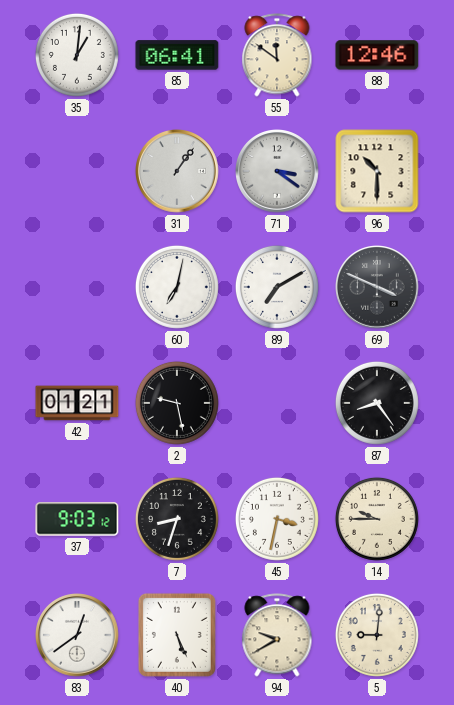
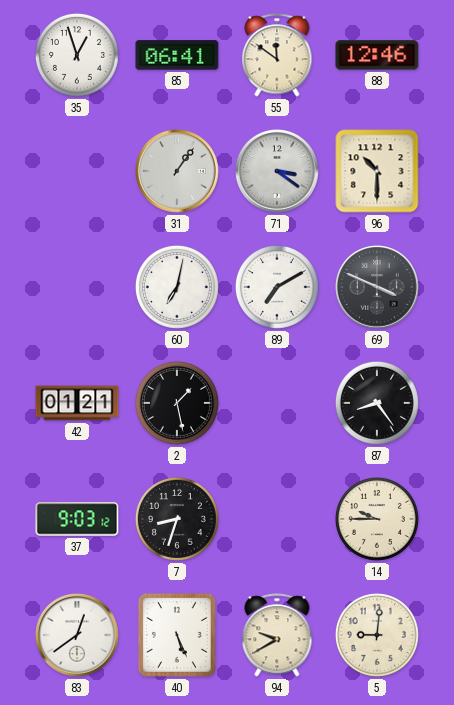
35: 1:01 -> 12:57 (77, 55)
2: 9:28 -> 1:28 (177, 403)
45: 3:32 -> none (277, 519)
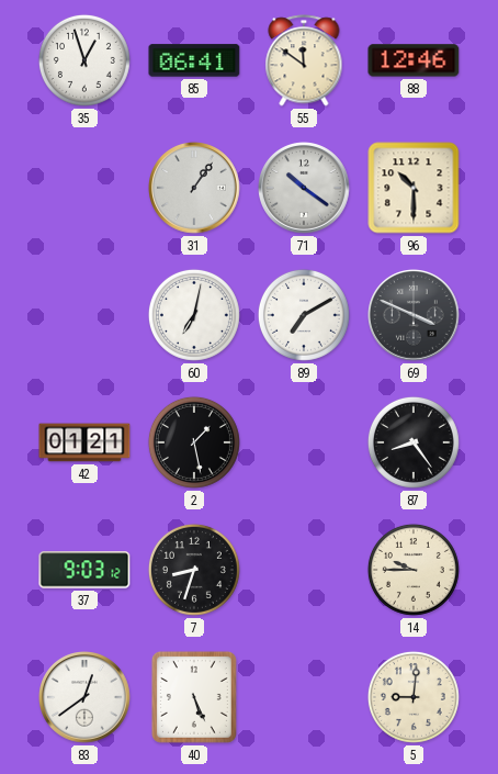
71: 3:21 -> 10:21 (305, 189)
94: 9:40 -> none (277, 635)
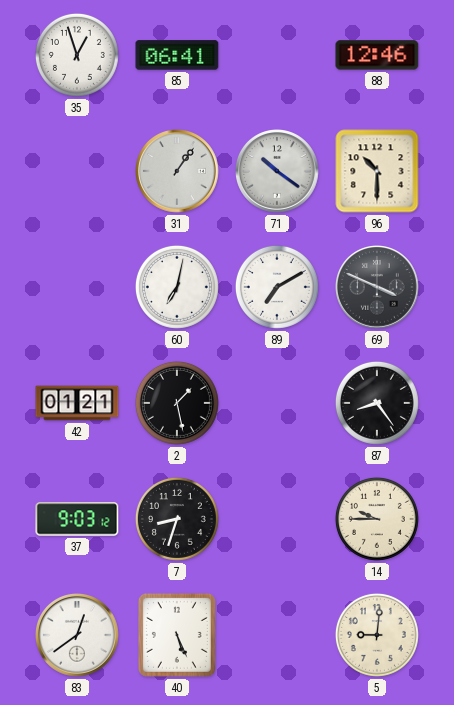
55: 11:51 -> none (304, 60)
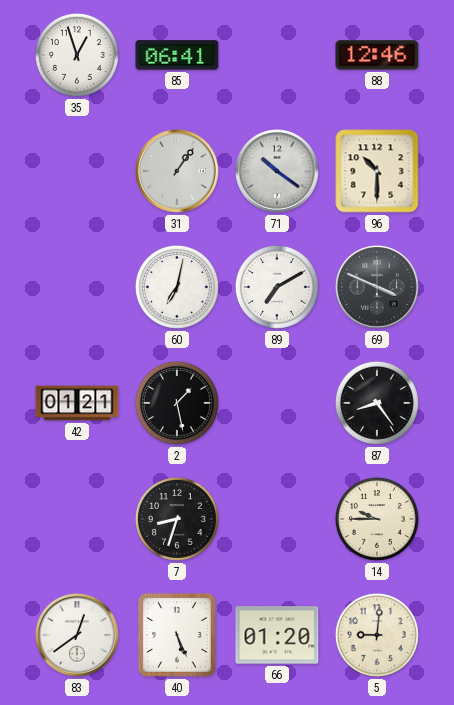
37: 9:03 -> none (77, 519)
66: none -> 01:20 (277, 635)
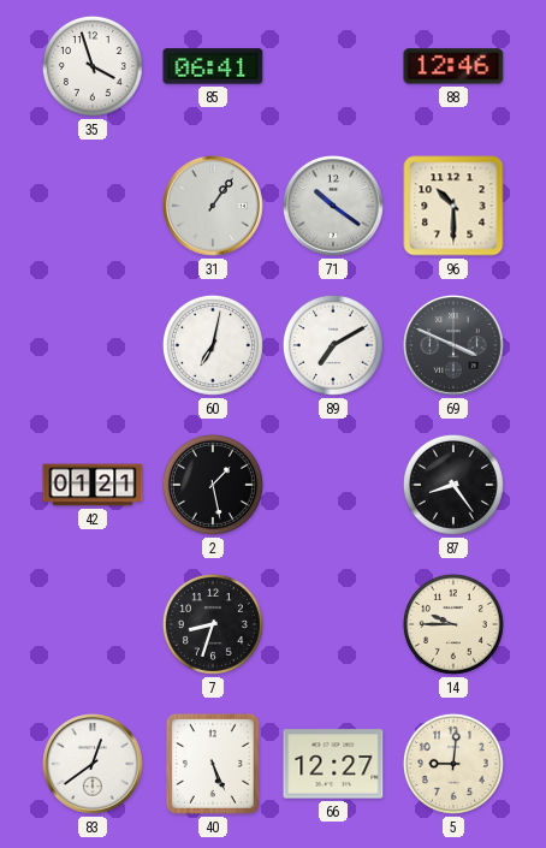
35: 12:57 -> 3:57 (93, 66)
66: 01:20 -> 12:27 (333, 764)
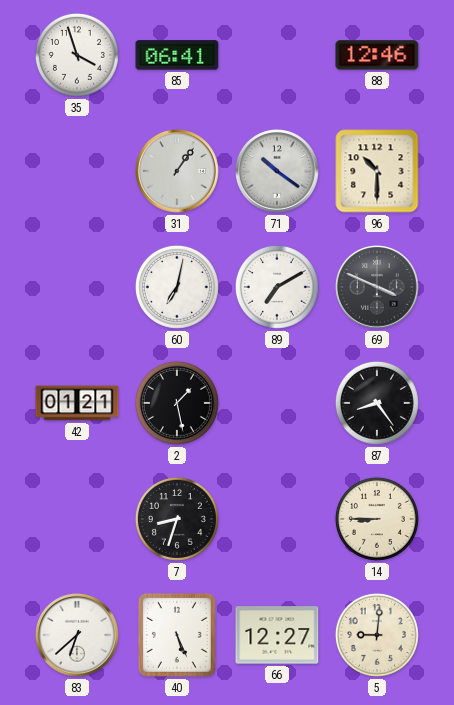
14: 9:45 -> 8:45 (377, 519)
83: 12:39 -> 6:38 (78, 636)
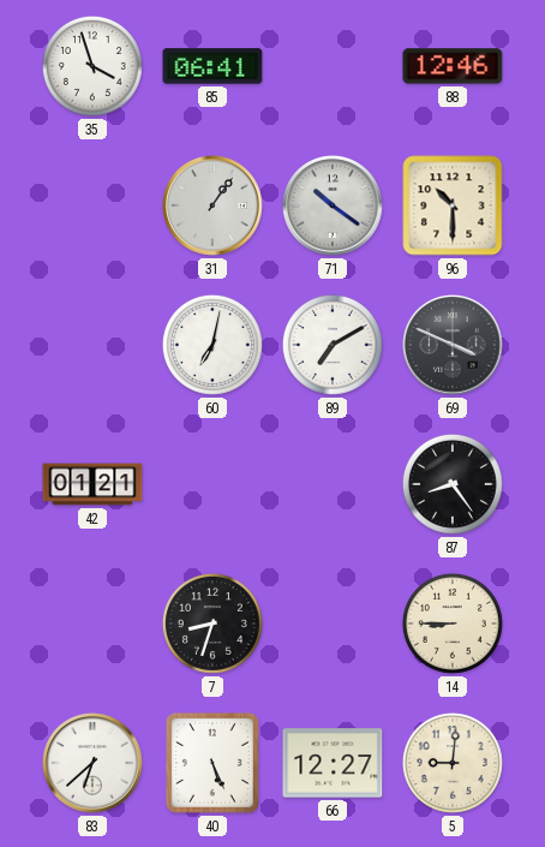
2: 1:28 -> none (177, 403)
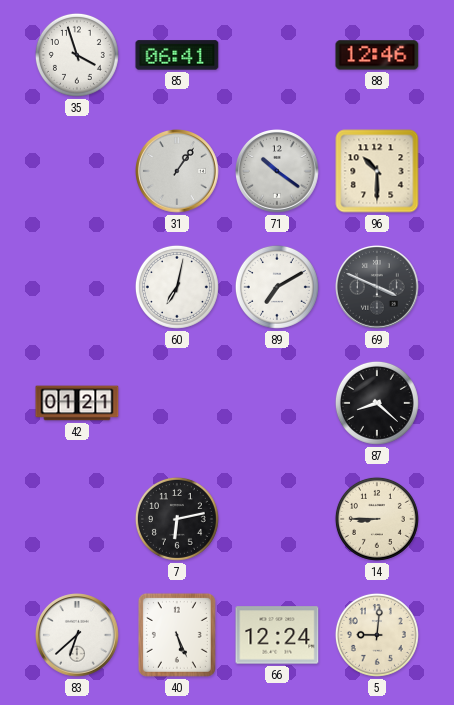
87: 8:24 -> 8:22 (377, 403)
7: 8:33 -> 6:13 (177, 519)
66: 12:27 -> 12:24 (277, 635)
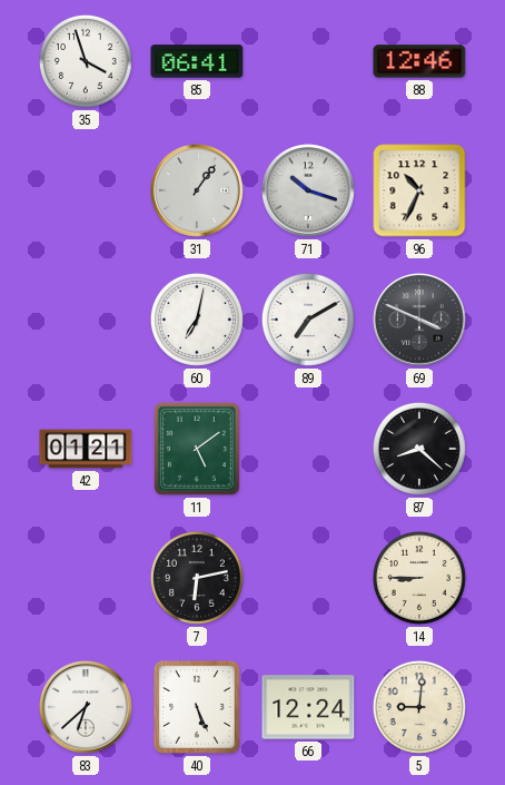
71: 10:21 -> 10:18 (309, 192)
96: 10:30 -> 10:34 (419, 190)
11: none -> 5:09 (197, 449)
